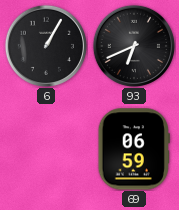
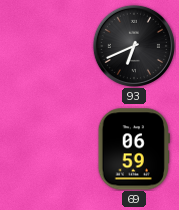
6: 1:05 -> none (45, 45)
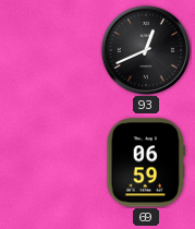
93: 6:41 -> 12:41 (145, 49)
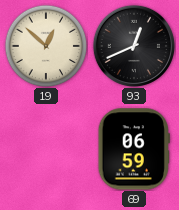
19: none -> 12:52 (46, 46)
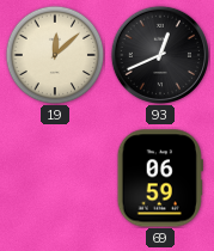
19: 12:52 -> 12:08 (55, 55)
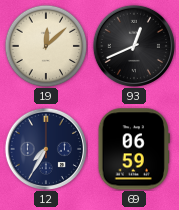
12: none -> 7:35 (45, 148)
